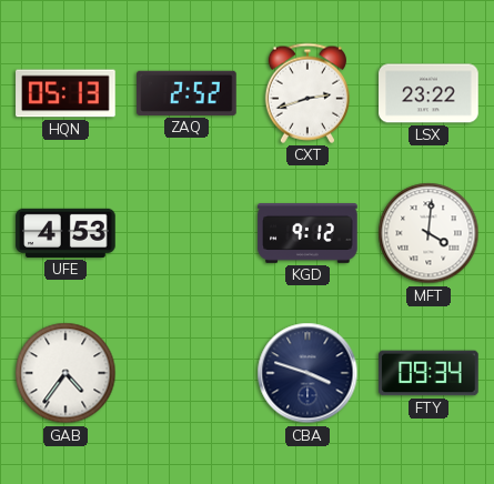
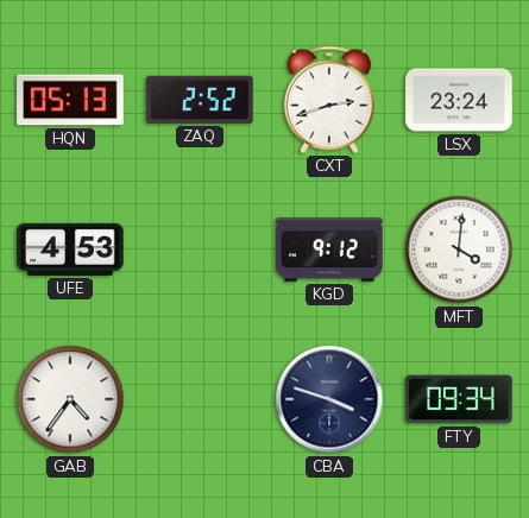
LSX: 23:22 -> 23:24 (459, 100)
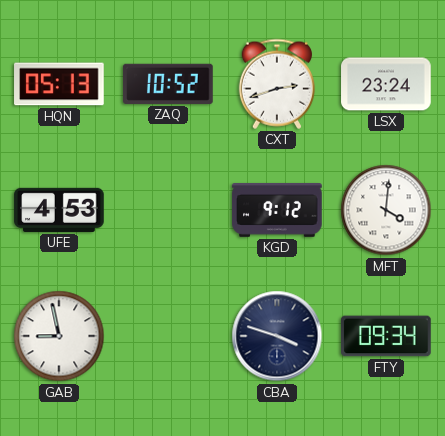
ZAQ: 2:52 -> 10:52 (168, 84)
GAB: 4:36 -> 8:58 (59, 336)
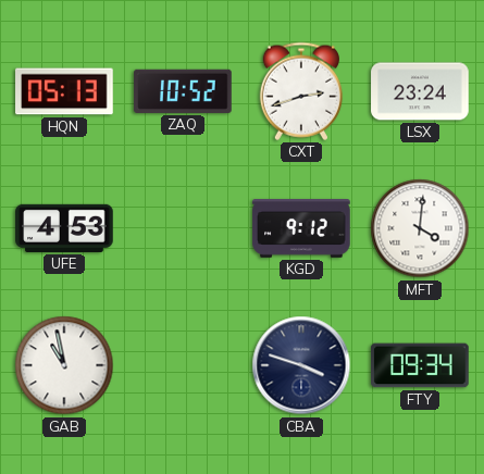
GAB: 8:58 -> 10:58 (64, 365)
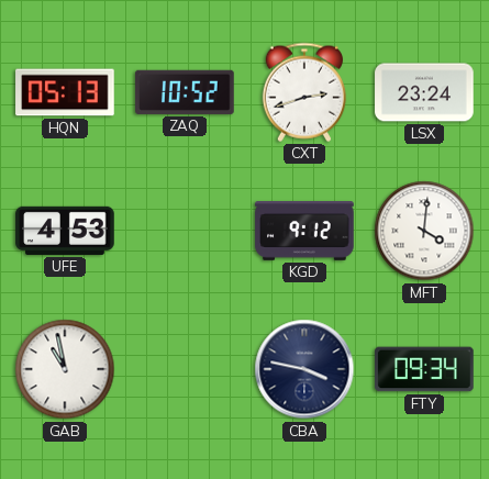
CBA: 3:48 -> 3:47 (304, 369)
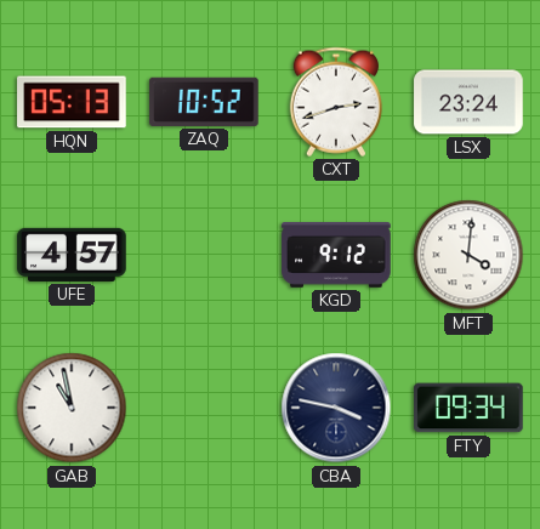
UFE: 4:53 -> 4:57 (72, 255)
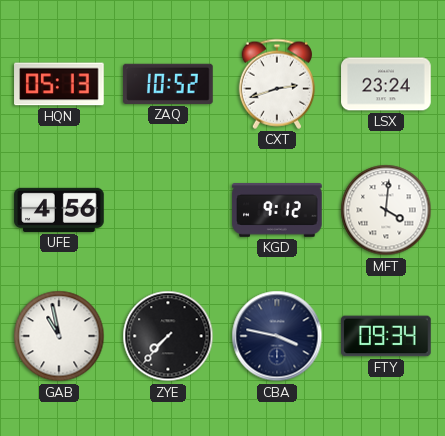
UFE: 4:57 -> 4:56 (59, 210)
ZYE: none -> 7:37 (168, 336)
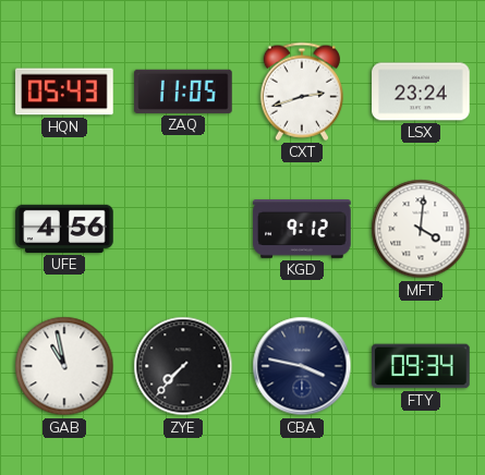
HQN: 05:13 -> 05:43 (64, 92)
ZAQ: 10:52 -> 11:05 (183, 92)
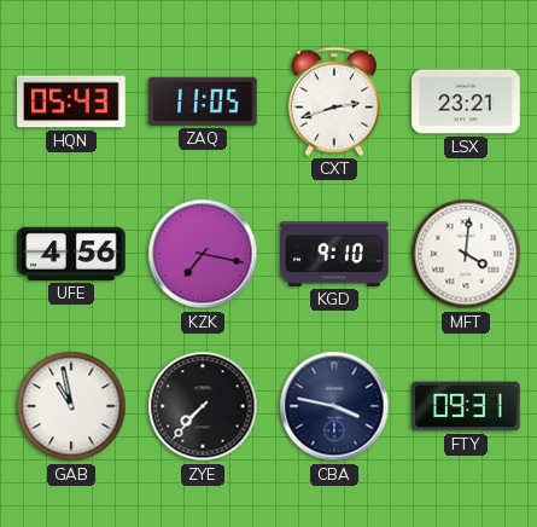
LSX: 23:24 -> 23:21 (466, 102)
KZK: none -> 7:17 (203, 254)
KGD: 9:12 -> 9:10 (334, 255)
FTY: 09:34 -> 09:31 (466, 406)
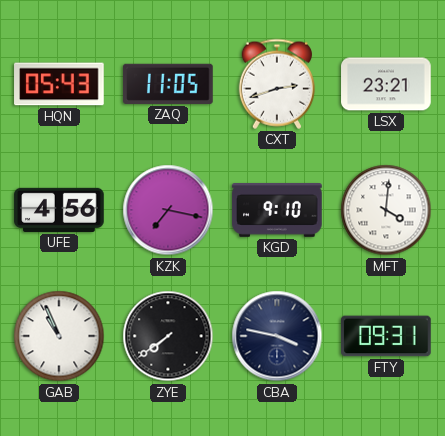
GAB: 10:58 -> 10:56 (59, 336)
ZYE: 7:37 -> 7:39 (168, 336)
